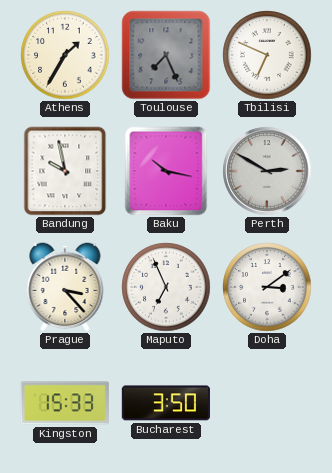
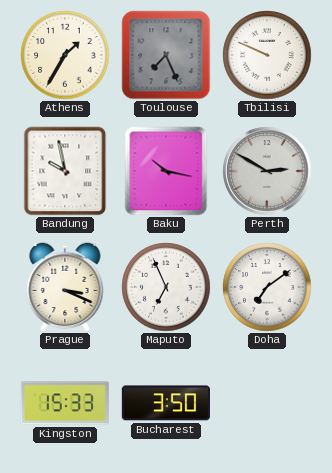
Tbilisi: 6:49 -> 9:49 (267, 55)
Prague: 3:23 -> 3:19 (65, 287)
Doha: 3:09 -> 7:09 (267, 287)
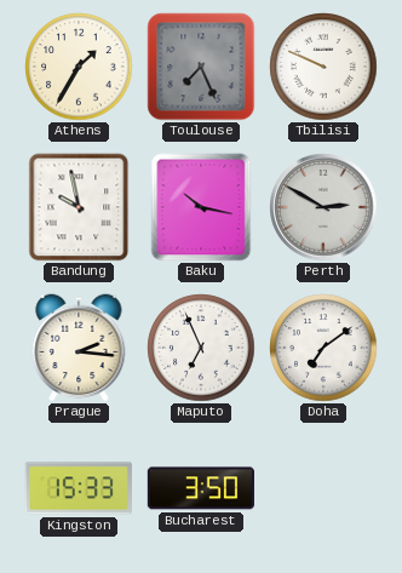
Prague: 3:19 -> 2:16 (79, 348)
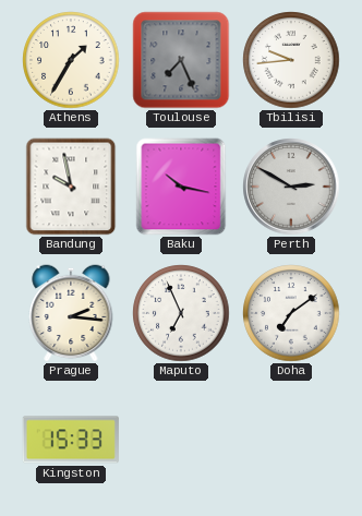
Tbilisi: 9:49 -> 9:44 (291, 60)
Bucharest: 3:50 -> none (201, 488)
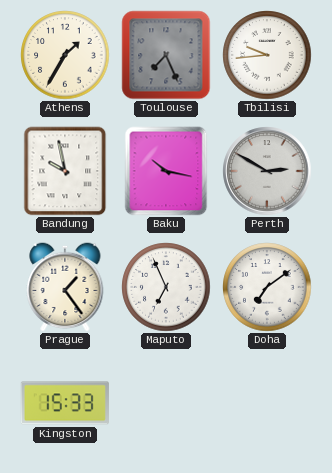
Prague: 2:16 -> 1:24 (65, 287)
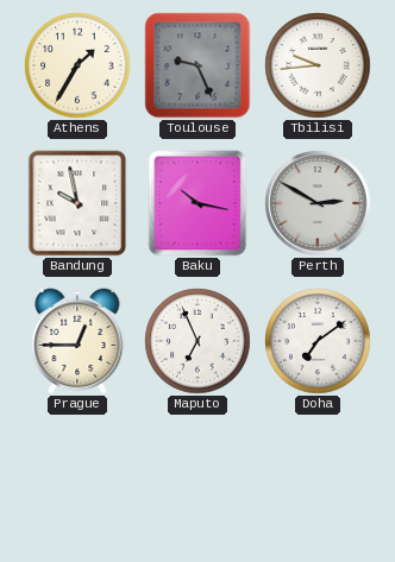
Toulouse: 7:26 -> 9:26 (197, 65)
Prague: 1:24 -> 12:45 (77, 341)
Kingston: 15:33 -> none (65, 403)
